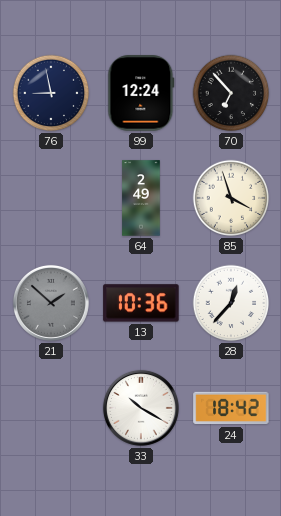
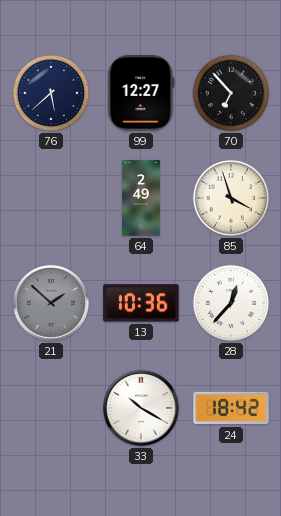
76: 8:58 -> 5:38 (51, 93)
99: 12:24 -> 12:27 (141, 93)
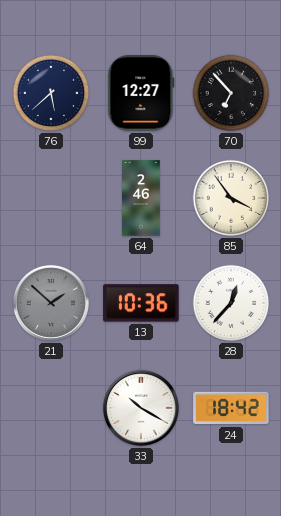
64: 2:49 -> 2:46 (141, 198)
85: 3:57 -> 3:54 (231, 198)
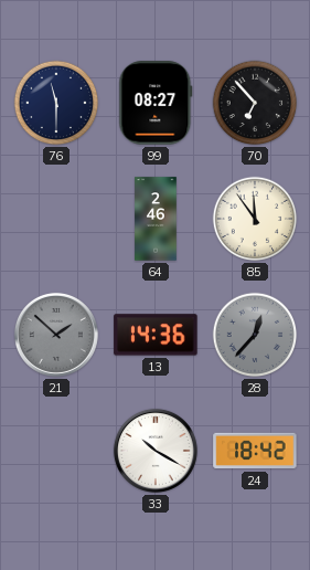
76: 5:38 -> 11:30 (56, 103)
99: 12:27 -> 08:27 (156, 103)
85: 3:54 -> 11:54 (255, 219)
13: 10:36 -> 14:36 (156, 335)
28 dial: white -> grey (255, 335)
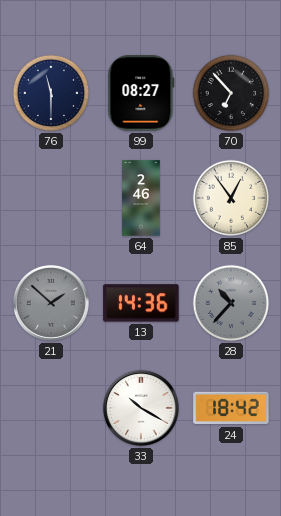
85: 11:54 -> 12:54 (231, 198)
28: 12:37 -> 10:37 (231, 303)
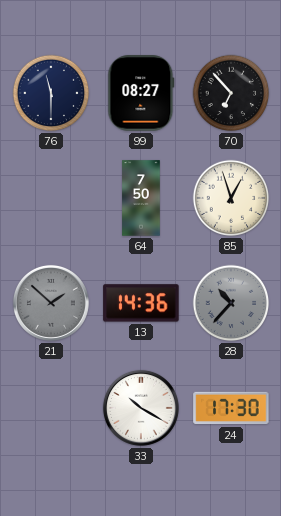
64: 2:46 -> 7:50 (141, 198)
85: 12:54 -> 12:57 (231, 198)
24: 18:42 -> 17:30 (231, 408)
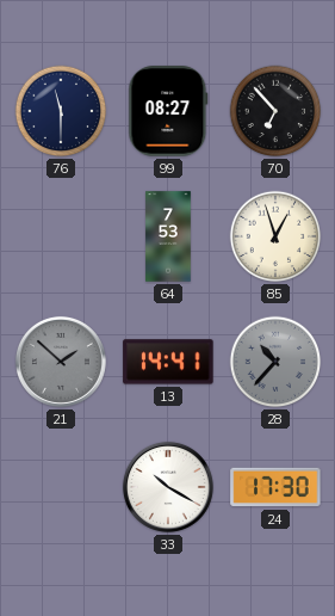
64: 7:50 -> 7:53 (168, 236)
13: 14:36 -> 14:41 (168, 362)
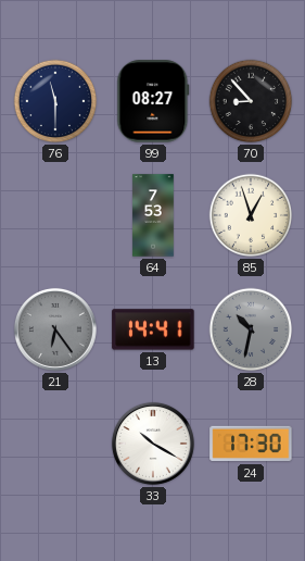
70: 6:53 -> 8:53 (251, 101)
21: 1:52 -> 6:24 (55, 329)
28: 10:37 -> 10:32 (251, 329)
